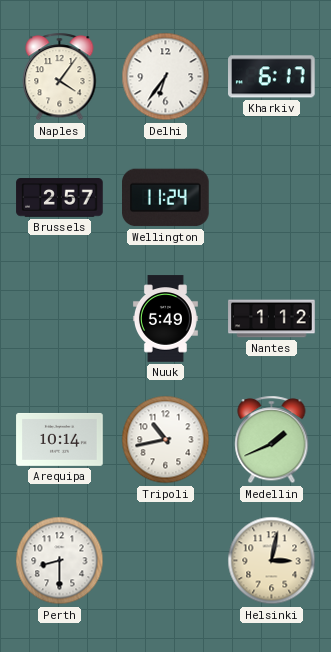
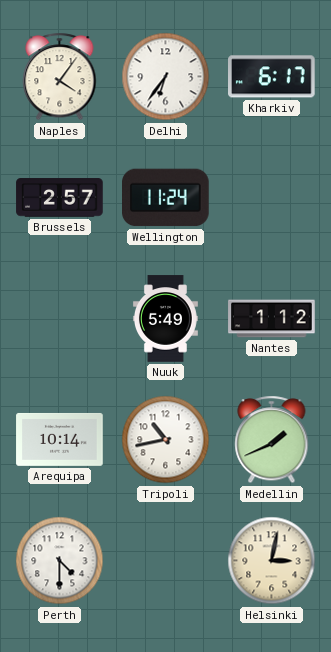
Perth: 8:30 -> 4:30 (60, 561)
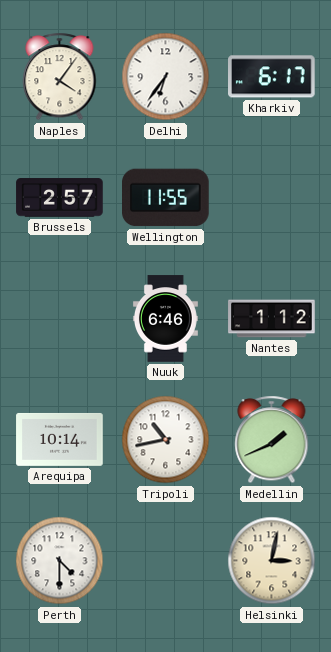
Wellington: 11:24 -> 11:55 (166, 198)
Nuuk: 5:49 -> 6:46 (165, 319)
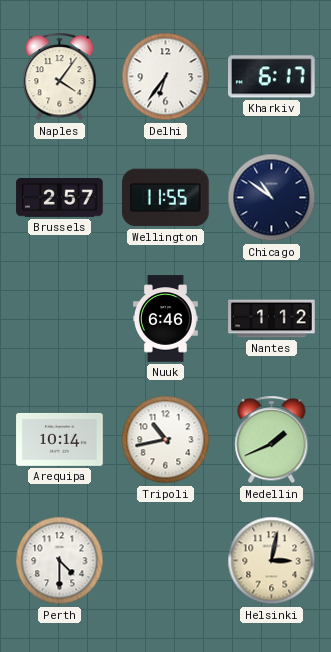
Chicago: none -> 10:51 (272, 198)
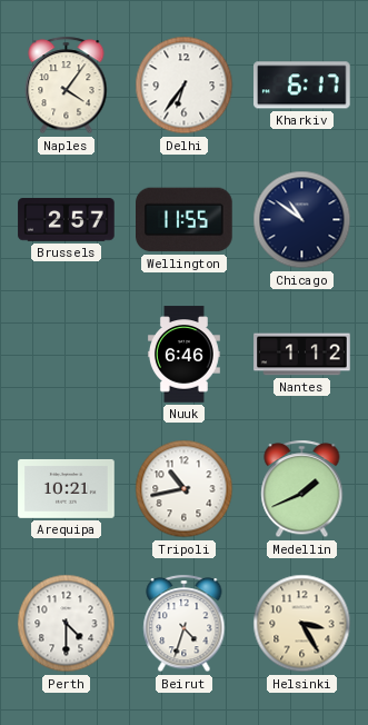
Arequipa: 10:14 -> 10:21 (67, 488)
Beirut: none -> 4:33 (185, 624)
Helsinki: 3:02 -> 3:25 (302, 624)
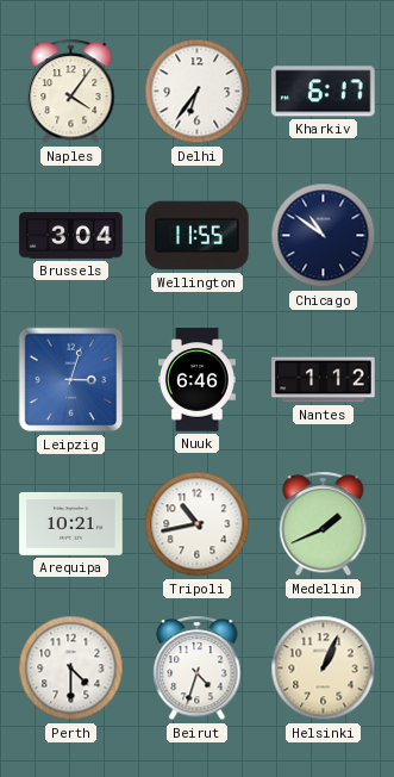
Brussels: 2:57 -> 3:04 (71, 236)
Leipzig: none -> 3:03 (71, 380)
Helsinki: 3:25 -> 1:04 (324, 669)
